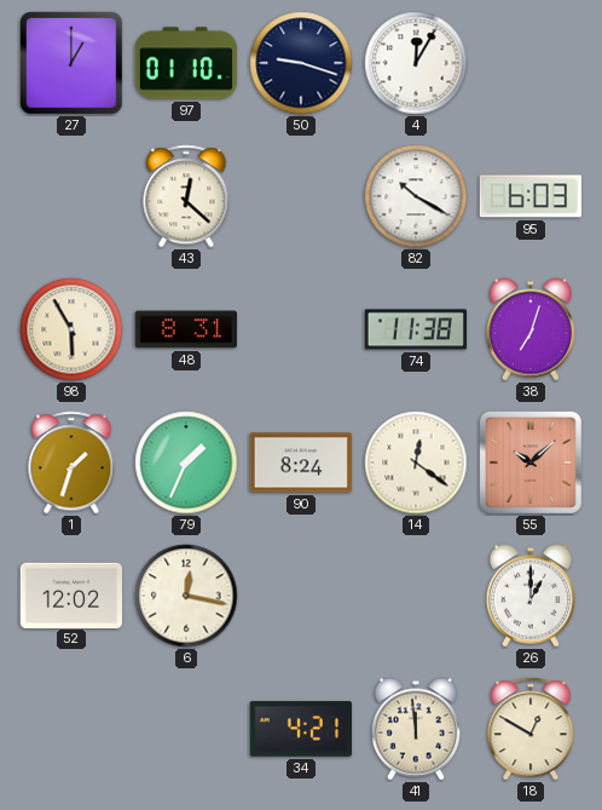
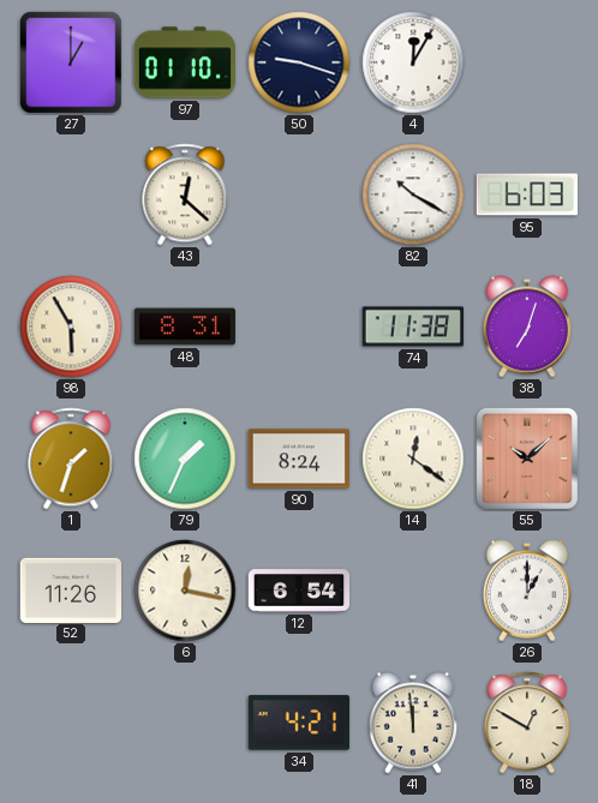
52: 12:02 -> 11:26 (70, 589)
12: none -> 6:54 (299, 591)
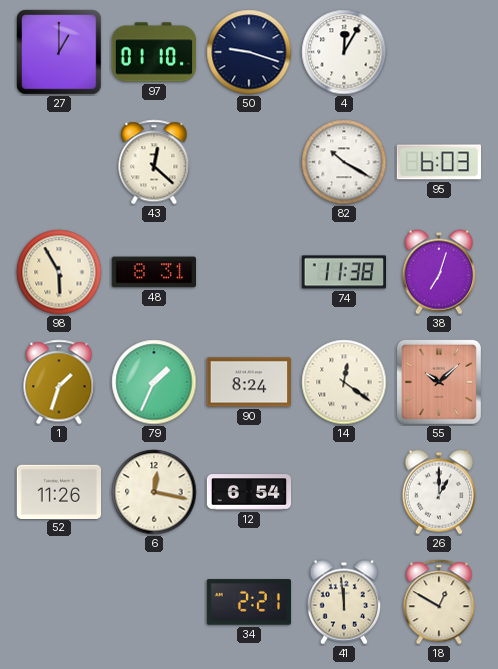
34: 4:21 -> 2:21 (248, 602)
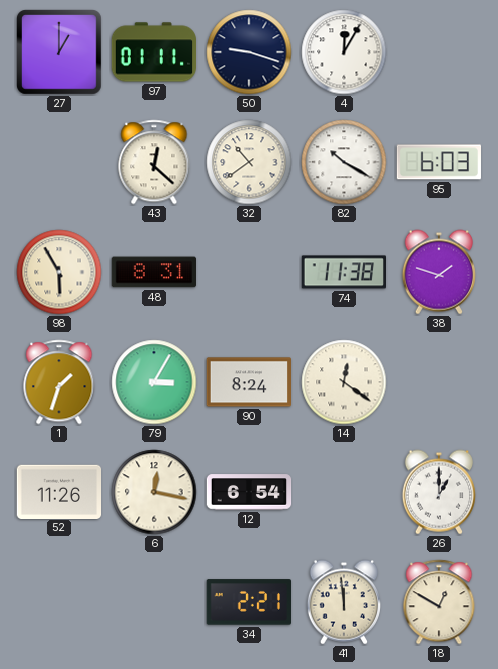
97: 01:10 -> 01:11 (154, 52)
32: none -> 10:39 (249, 162)
38: 7:03 -> 1:48 (439, 272)
79: 1:34 -> 3:05 (154, 382)
55: 10:08 -> none (439, 382)
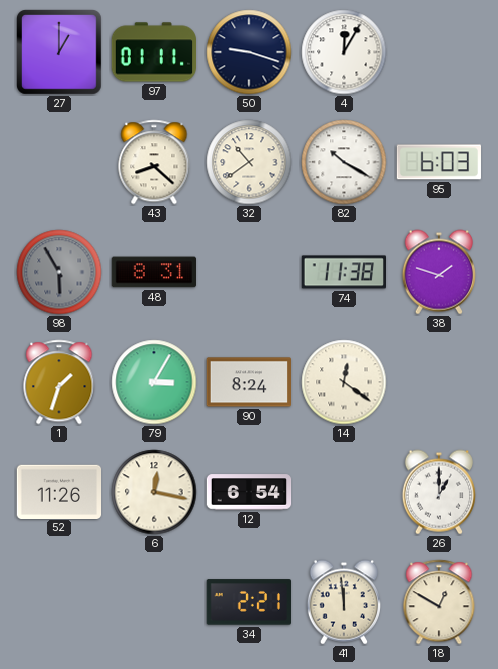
43: 12:22 -> 8:22 (154, 162)
98 dial: cream -> grey (59, 272)
